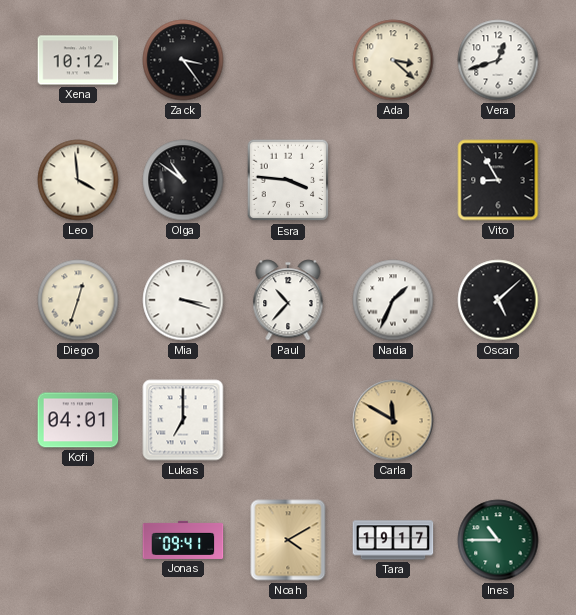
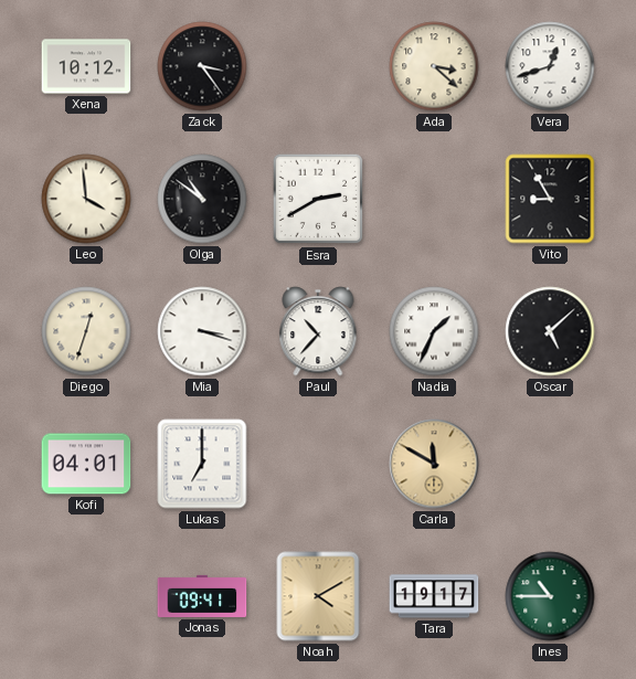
Esra: 3:46 -> 2:40 (318, 199)
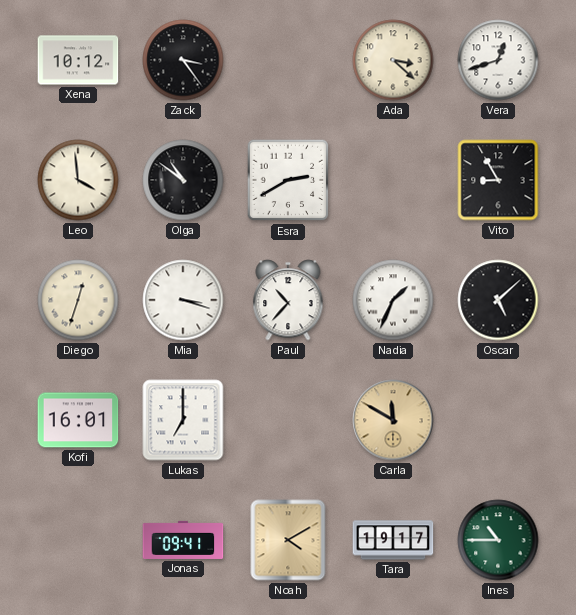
Kofi: 04:01 -> 16:01 (78, 420)
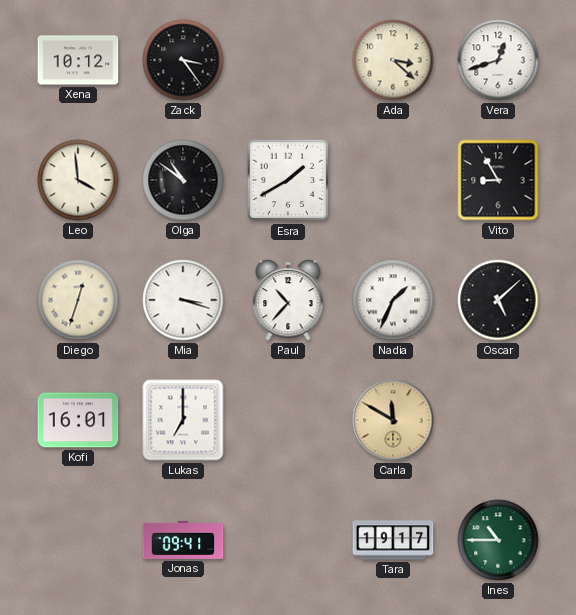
Esra: 2:40 -> 1:40 (288, 180)
Noah: 4:10 -> none (288, 540)
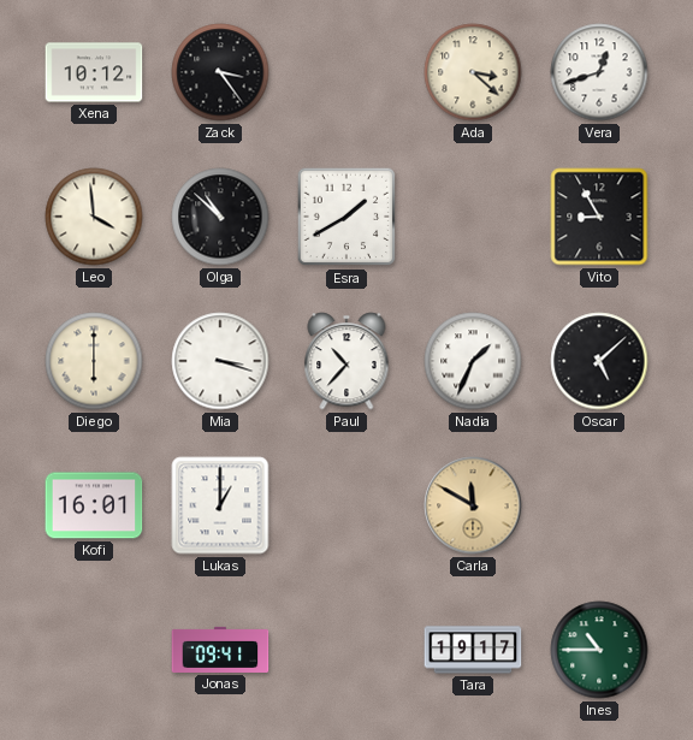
Olga: 10:51 -> 10:52 (220, 217)
Diego: 12:33 -> 6:00 (94, 361)
Lukas: 7:00 -> 1:00 (220, 505)
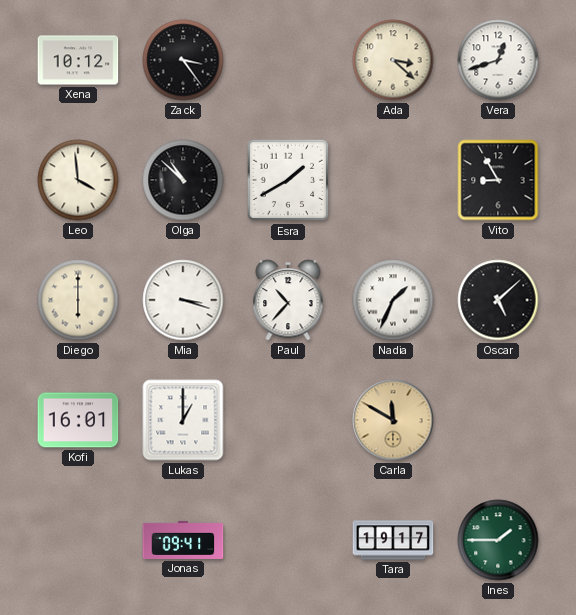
Ines: 10:45 -> 1:45 (498, 540)
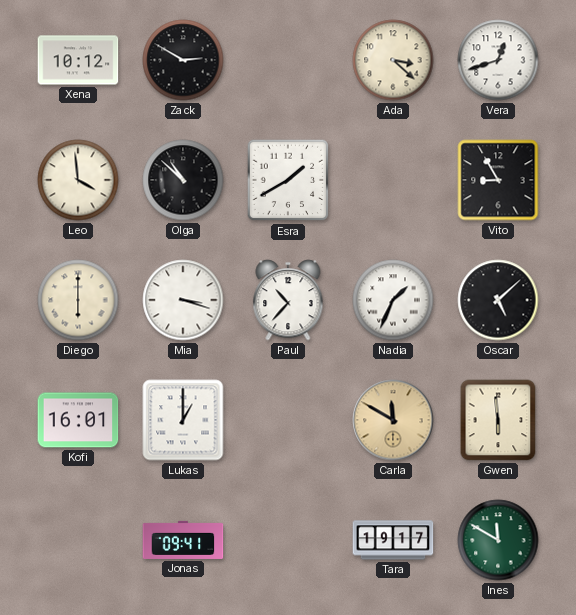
Zack: 3:24 -> 2:50 (183, 60)
Gwen: none -> 5:59 (498, 420)
Ines: 1:45 -> 11:50 (498, 540)
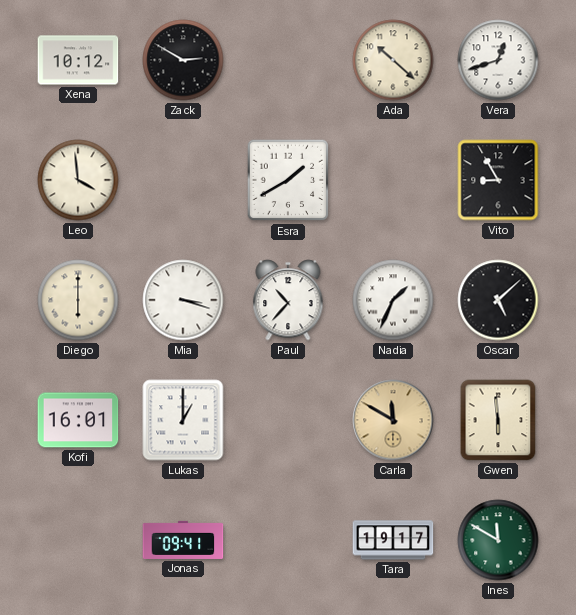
Ada: 3:22 -> 10:22 (393, 60)
Olga: 10:52 -> none (183, 180)
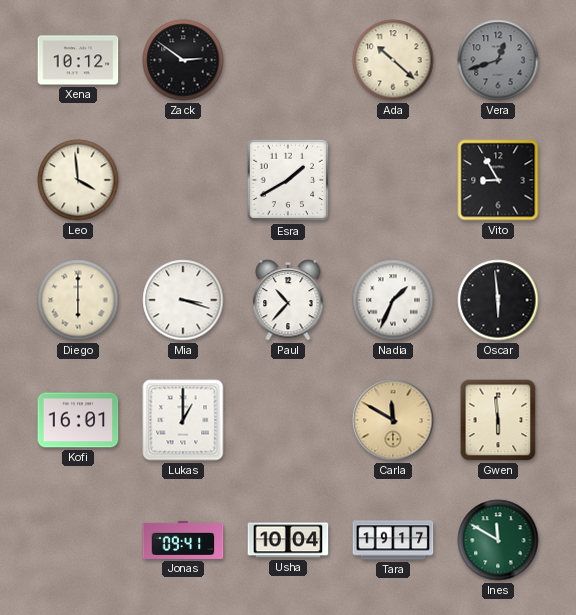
Zack: 2:50 -> 2:51 (183, 60)
Vera dial: white -> grey (498, 60)
Oscar: 5:08 -> 5:59 (498, 300)
Usha: none -> 10:04 (288, 540)
